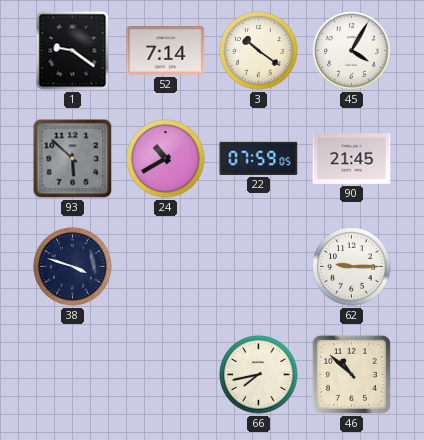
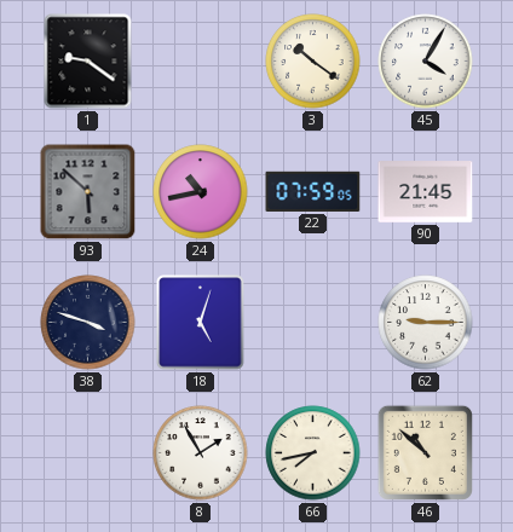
52: 7:14 -> none (166, 51)
24: 10:40 -> 10:43 (201, 192)
18: none -> 5:03 (201, 323)
8: none -> 1:55 (201, 453)
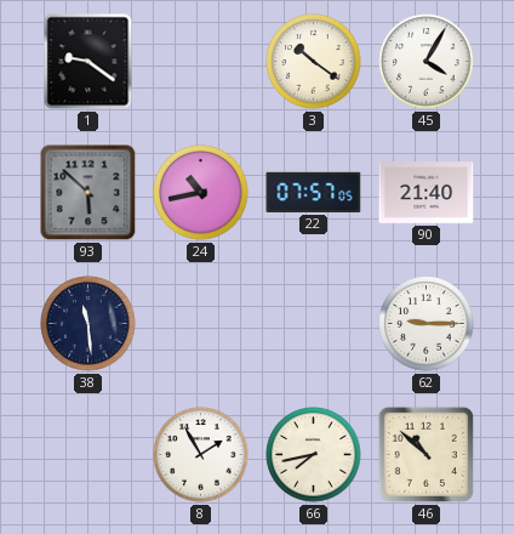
22: 07:59 -> 07:57 (314, 192)
90: 21:45 -> 21:40 (427, 193)
38: 3:48 -> 11:29 (88, 324)
18: 5:03 -> none (201, 323)
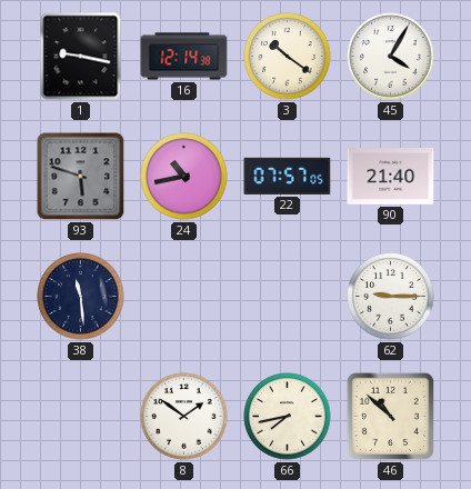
1: 9:21 -> 9:17 (81, 57)
16: none -> 12:14 (184, 57)
93: 5:52 -> 5:48 (81, 177)
8: 1:55 -> 1:51 (184, 417)
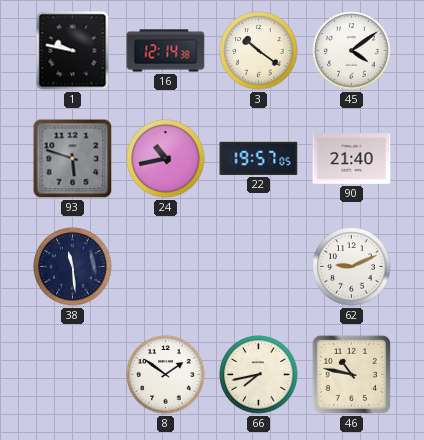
1: 9:17 -> 9:47 (73, 51)
45: 4:05 -> 4:09 (352, 51)
22: 07:57 -> 19:57 (259, 158)
62: 9:15 -> 9:11 (352, 267)
46: 10:52 -> 10:47 (351, 374)
